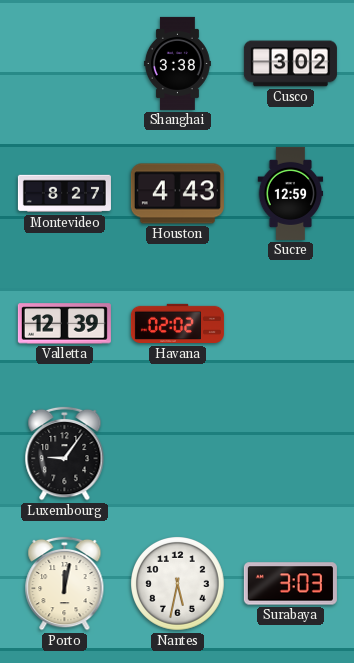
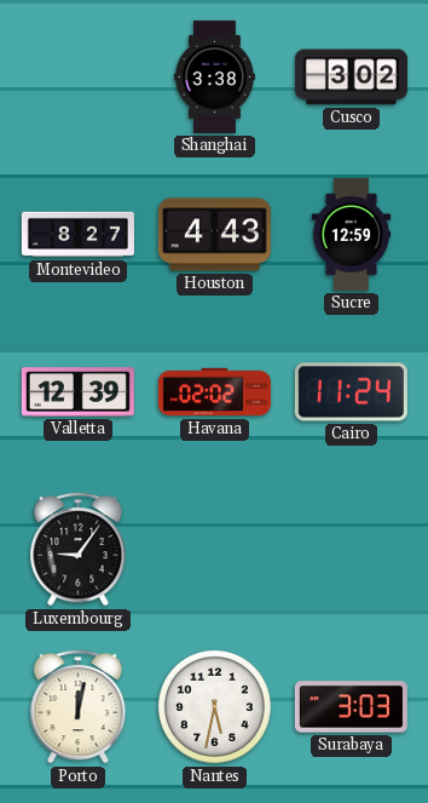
Cairo: none -> 11:24 (351, 392)
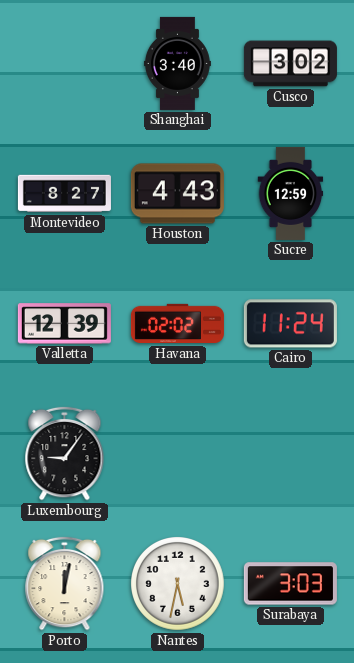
Shanghai: 3:38 -> 3:40 (177, 63)
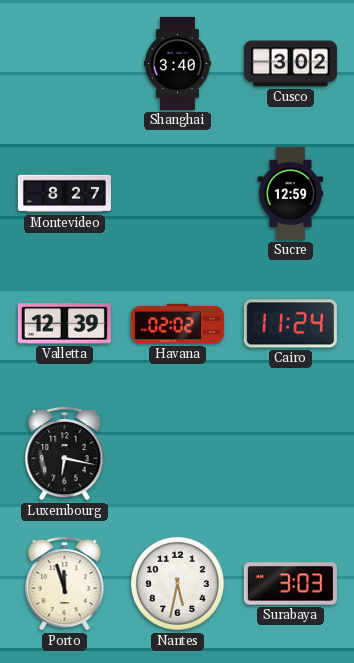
Houston: 4:43 -> none (177, 194)
Luxembourg: 9:06 -> 6:17 (65, 453)
Porto: 12:02 -> 11:57 (65, 583)
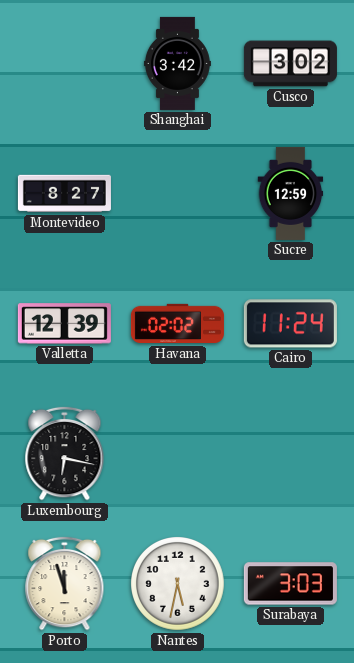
Shanghai: 3:40 -> 3:42 (177, 63)
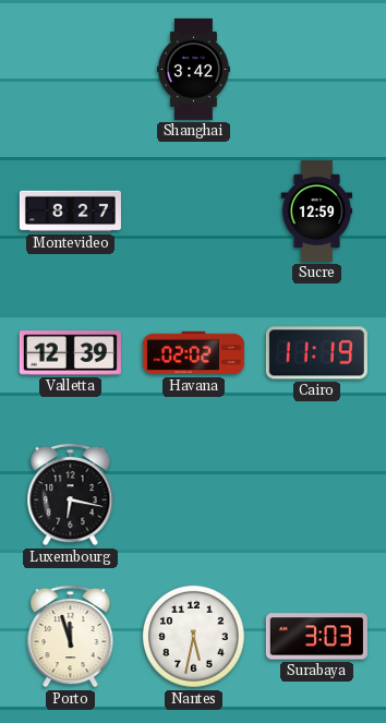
Cusco: 3:02 -> none (290, 64)
Cairo: 11:24 -> 11:19 (316, 353)
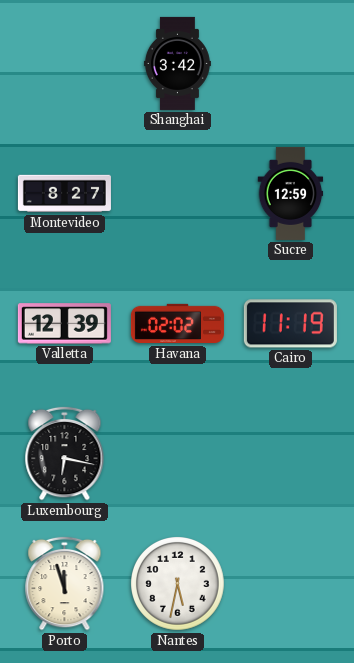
Surabaya: 3:03 -> none (316, 637)
